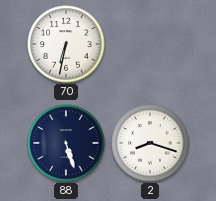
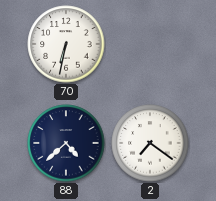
88: 5:27 -> 4:38 (66, 143)
2: 8:18 -> 7:21 (150, 143)
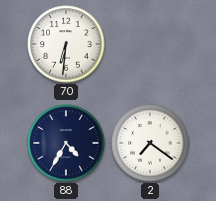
70: 6:32 -> 6:31 (66, 44)
88: 4:38 -> 4:35 (66, 143)
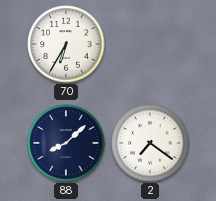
70: 6:31 -> 6:35 (66, 44)
88: 4:35 -> 8:08 (66, 143)
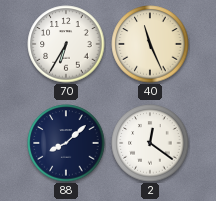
40: none -> 11:26 (150, 44)
2: 7:21 -> 12:21 (150, 143)
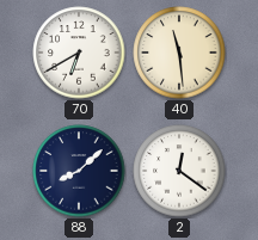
70: 6:35 -> 6:40 (79, 53)
40: 11:26 -> 11:29 (179, 53)
